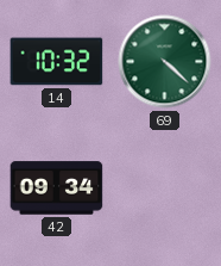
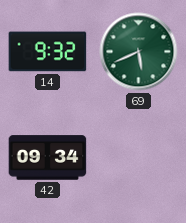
14: 10:32 -> 9:32 (48, 52)
69: 4:22 -> 5:41 (139, 52)
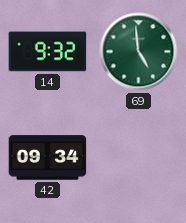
69: 5:41 -> 4:59 (139, 52)
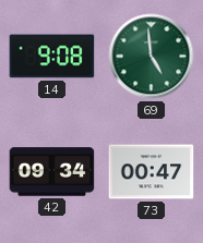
14: 9:32 -> 9:08 (52, 57)
73: none -> 00:47 (152, 172)
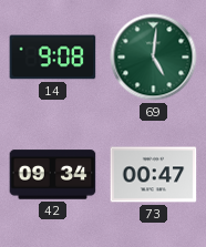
69: 4:59 -> 5:01 (154, 58)
